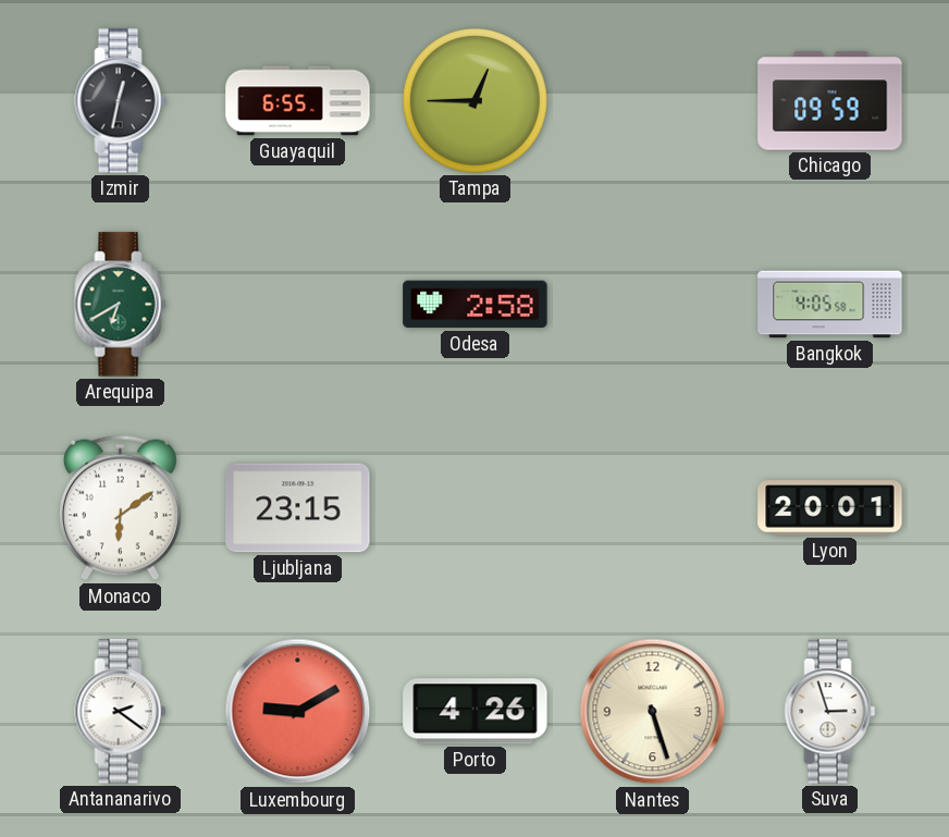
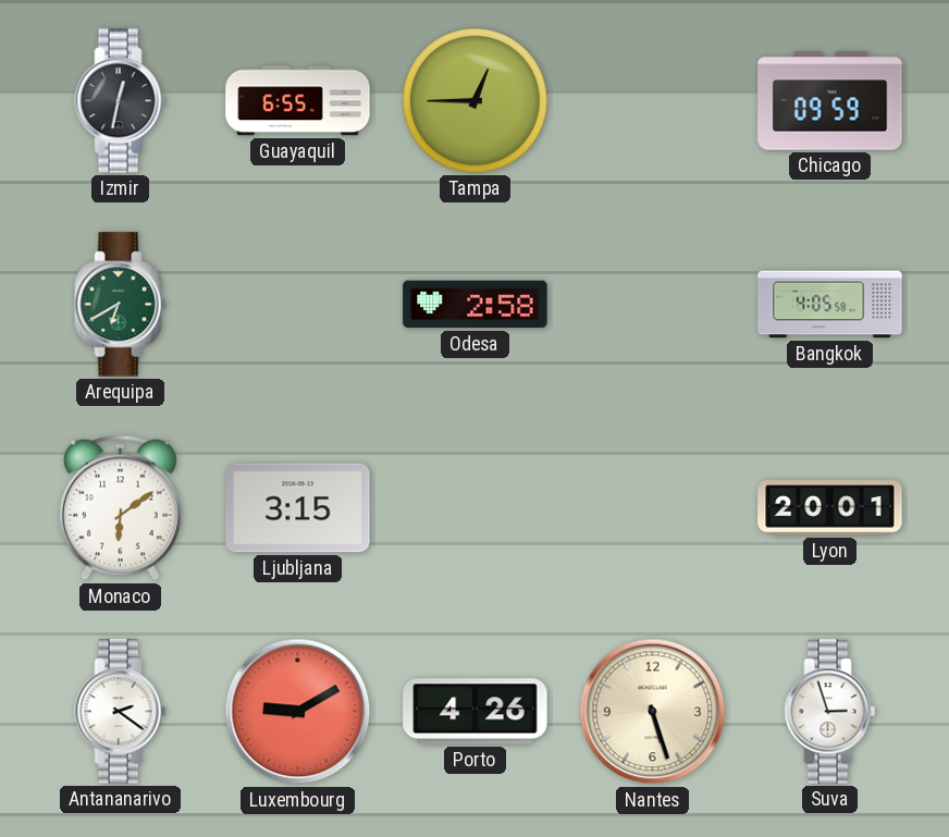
Ljubljana: 23:15 -> 3:15 (298, 508)
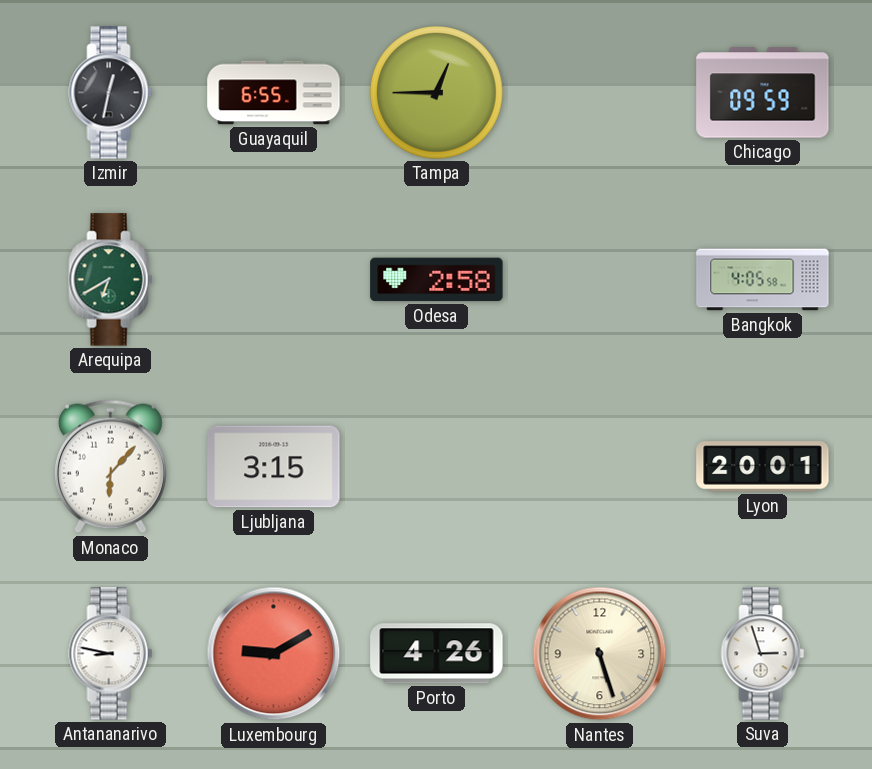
Monaco: 6:09 -> 6:07 (110, 467)
Antananarivo: 2:21 -> 8:47 (111, 654)
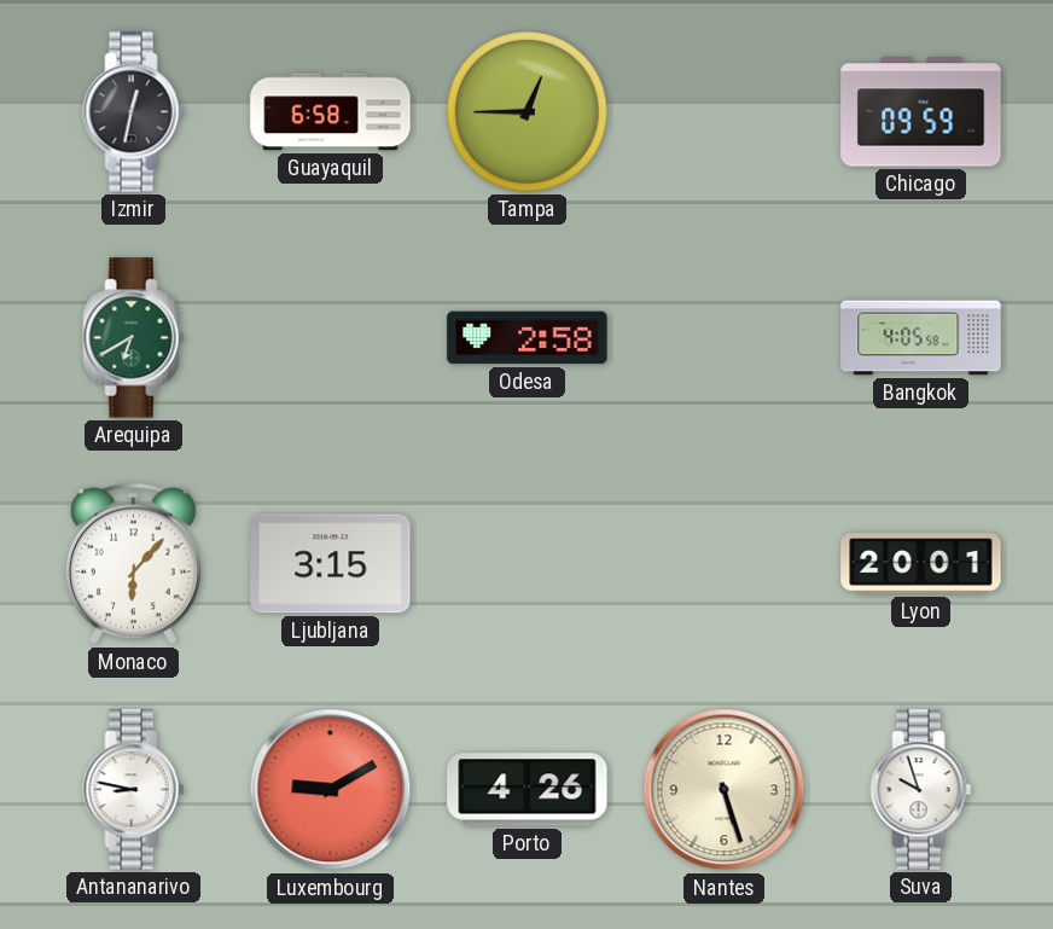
Guayaquil: 6:55 -> 6:58 (331, 112)
Suva: 2:57 -> 9:57 (921, 790)
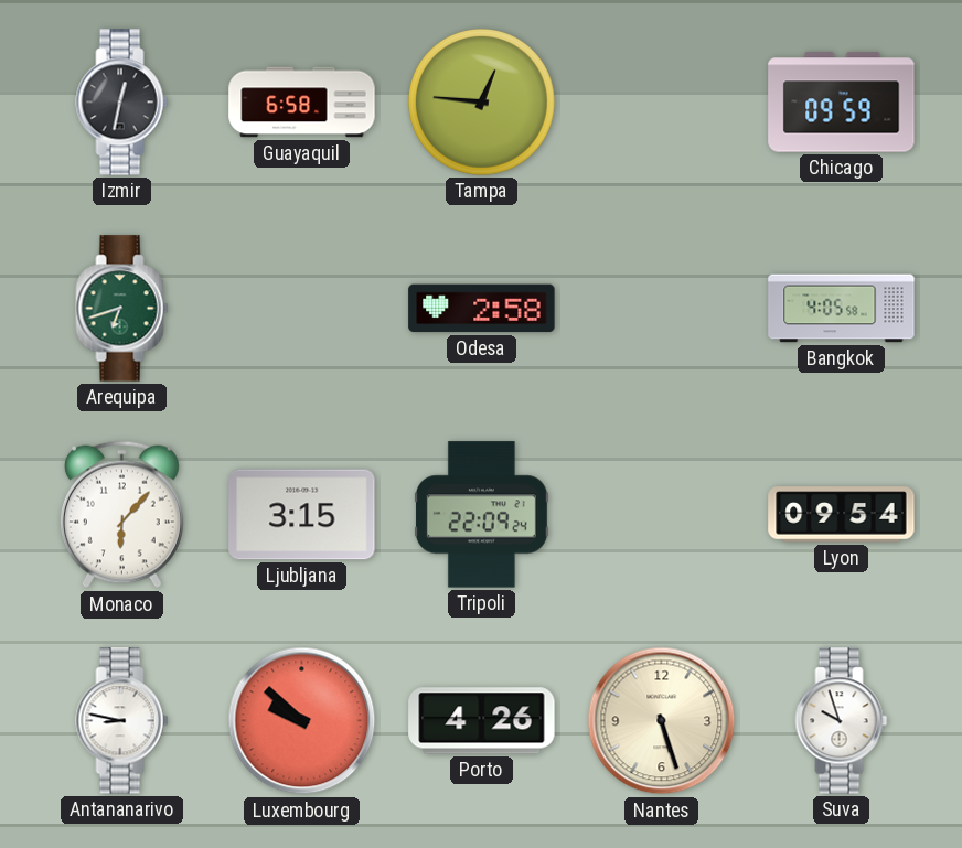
Tampa: 12:45 -> 12:46 (482, 103)
Arequipa: 6:40 -> 6:42 (122, 309)
Tripoli: none -> 22:09 (481, 515)
Lyon: 20:01 -> 09:54 (842, 515)
Luxembourg: 9:10 -> 9:52 (302, 721)
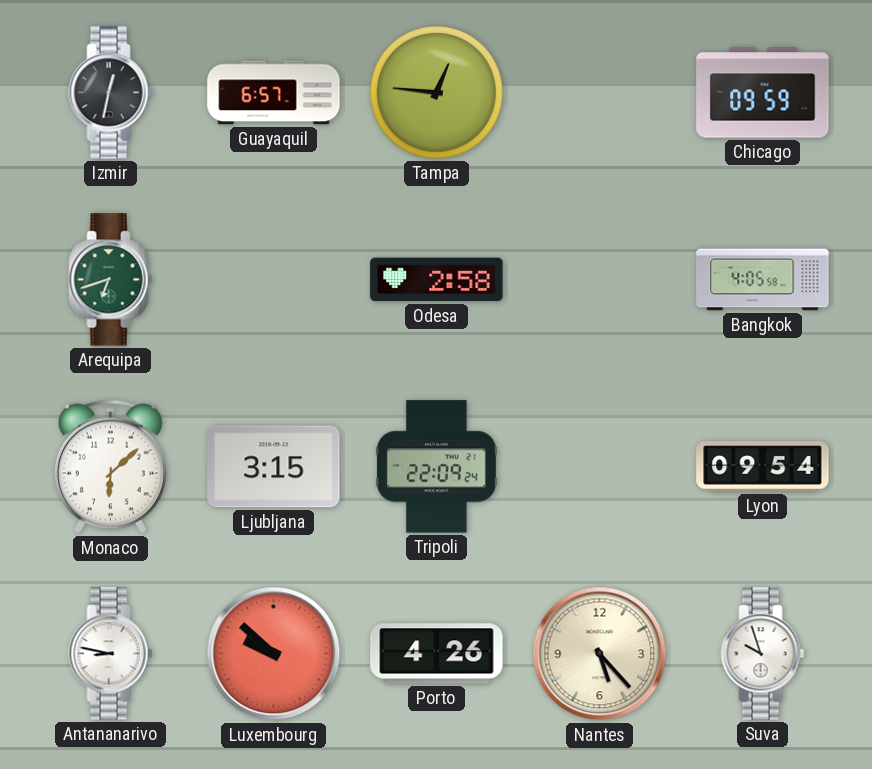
Guayaquil: 6:58 -> 6:57 (274, 93)
Monaco: 6:07 -> 6:08 (110, 467)
Nantes: 5:27 -> 5:23 (600, 654)
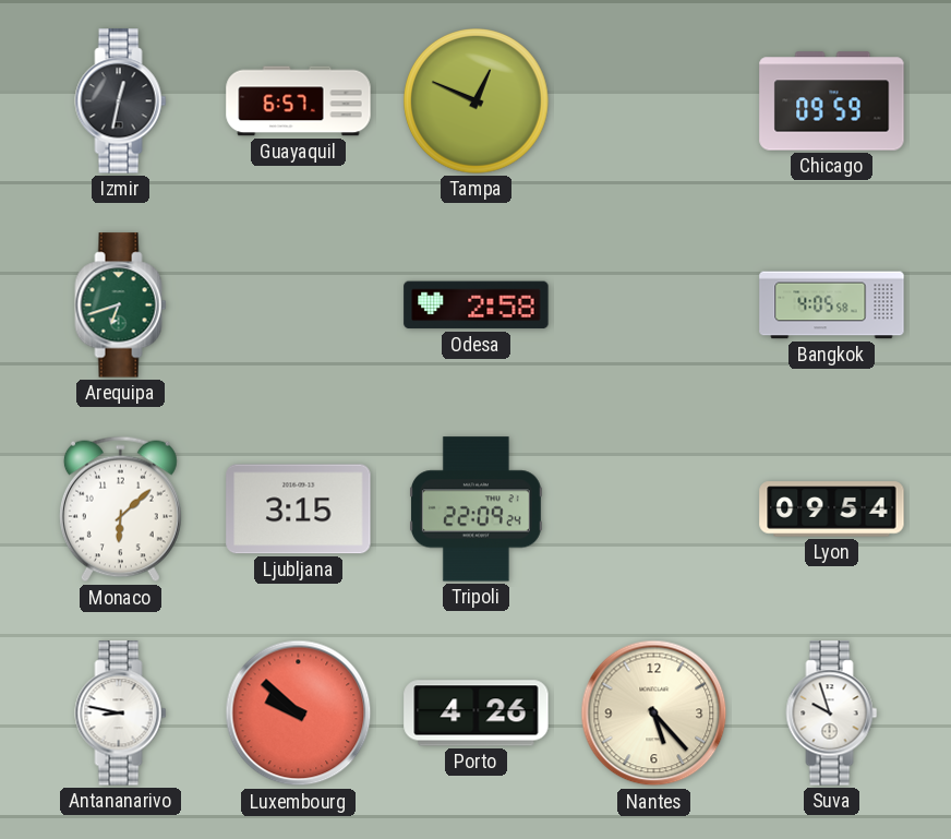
Tampa: 12:46 -> 12:49 (477, 101)
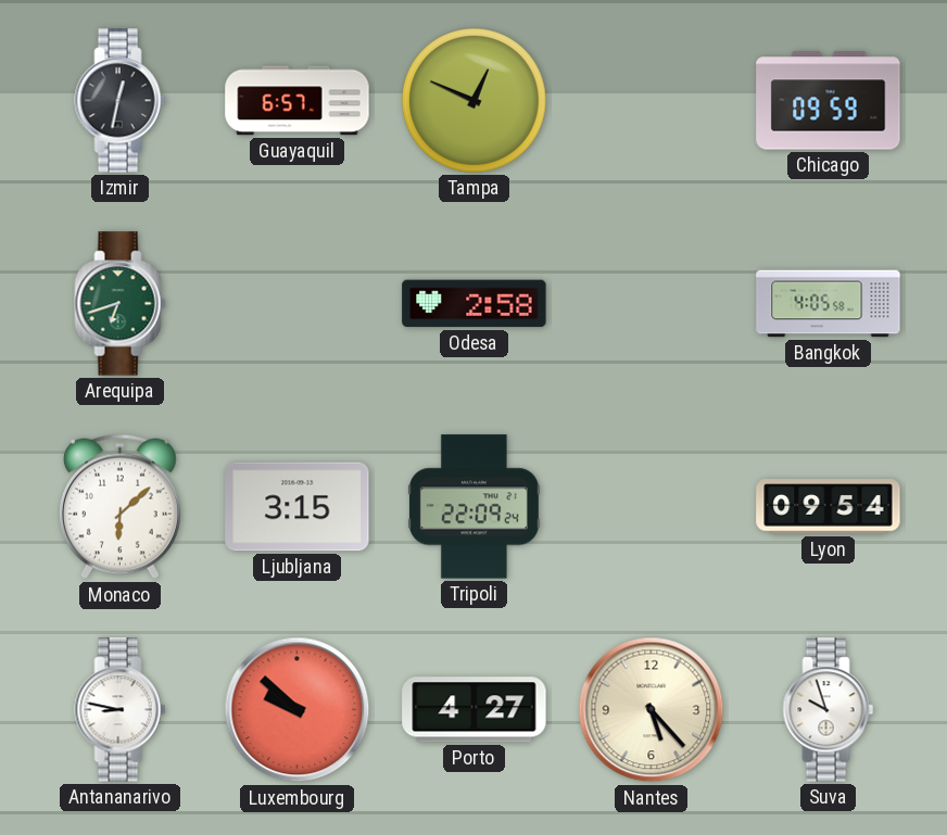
Porto: 4:26 -> 4:27 (475, 710)
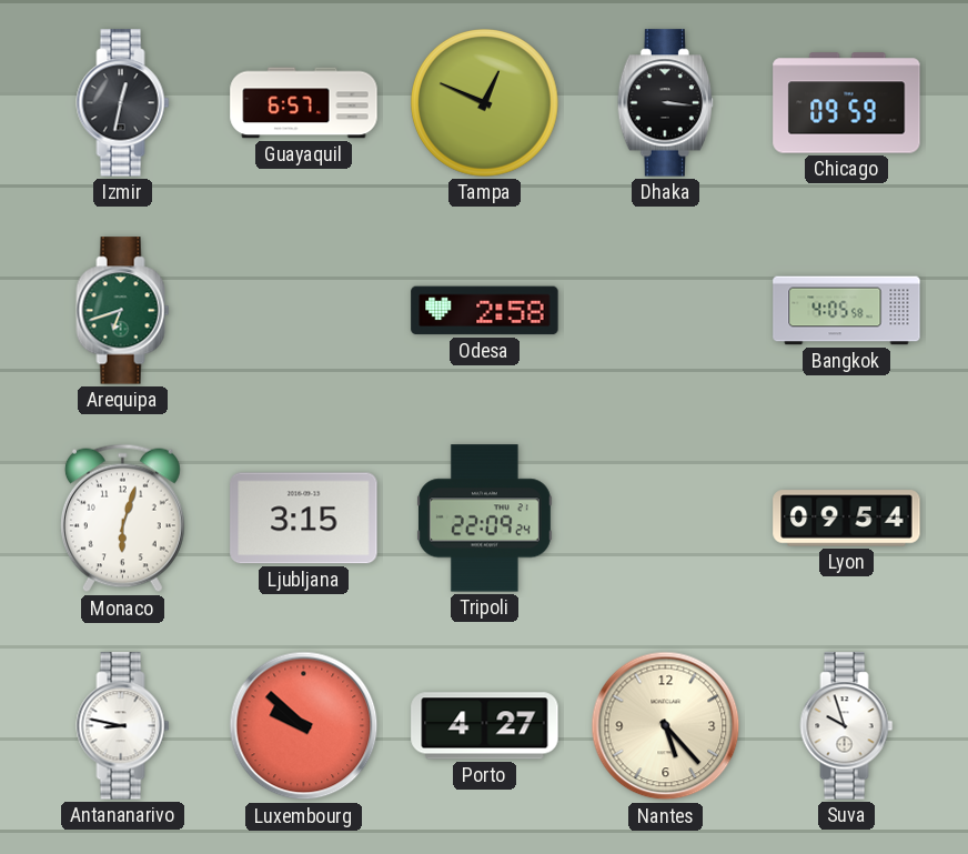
Dhaka: none -> 3:16 (665, 103)
Monaco: 6:08 -> 6:03 (122, 519)
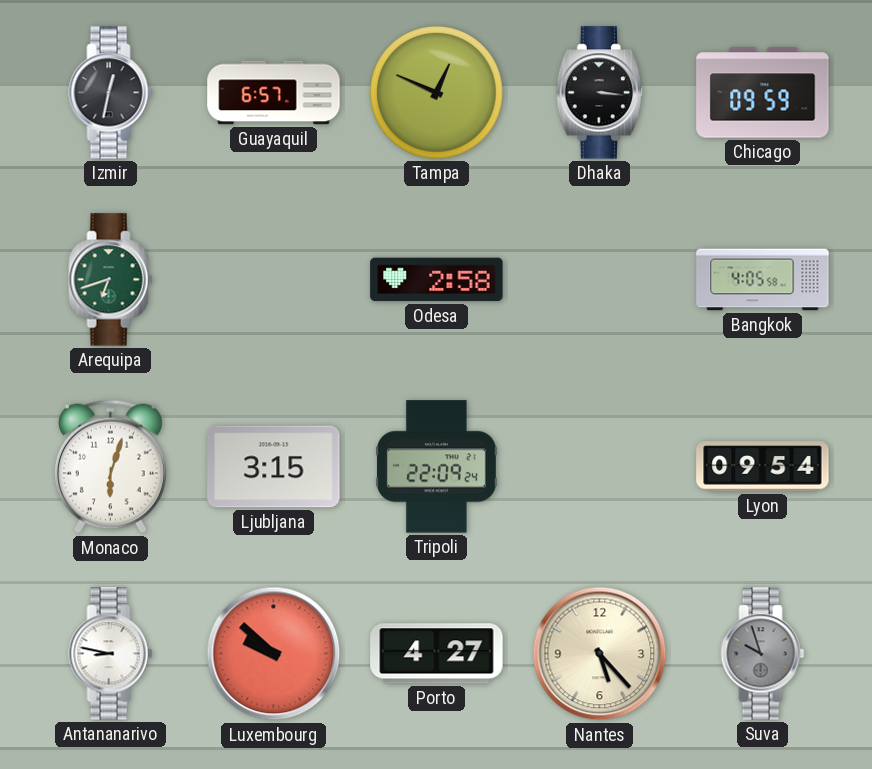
Suva dial: white -> grey (763, 654)
